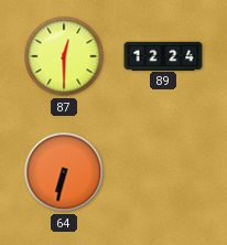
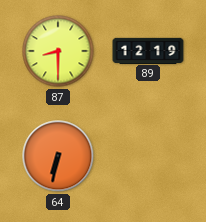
87: 12:30 -> 8:30 (58, 51)
89: 12:24 -> 12:19 (148, 50)
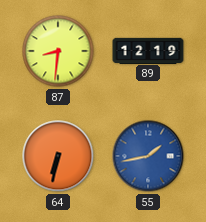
87: 8:30 -> 8:31 (58, 51)
55: none -> 1:43 (148, 156)
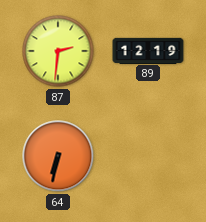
87: 8:31 -> 2:31 (58, 51)
55: 1:43 -> none (148, 156)
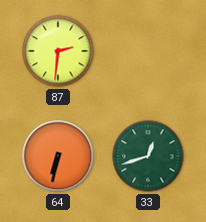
89: 12:19 -> none (148, 50)
33: none -> 12:42 (148, 156)
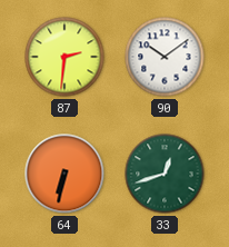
90: none -> 10:09 (165, 57)
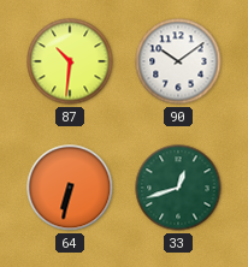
87: 2:31 -> 10:31 (70, 61)
